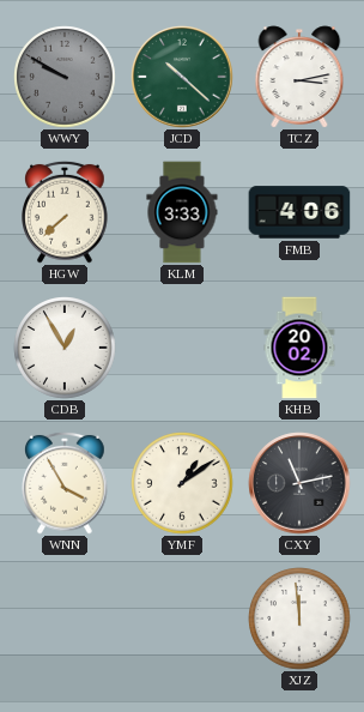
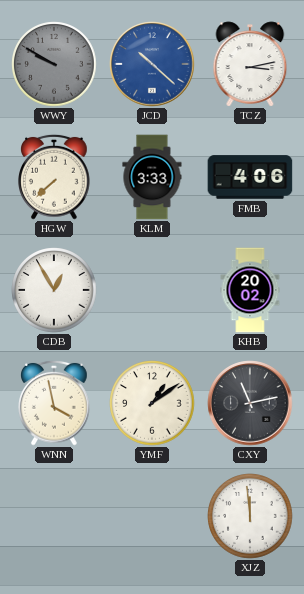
JCD dial: green -> blue (152, 64)
WNN: 3:55 -> 3:58 (54, 403)
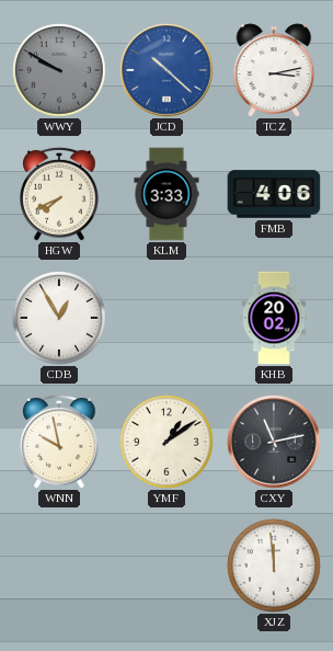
HGW: 7:38 -> 7:41 (59, 194)
WNN: 3:58 -> 9:58 (59, 442)
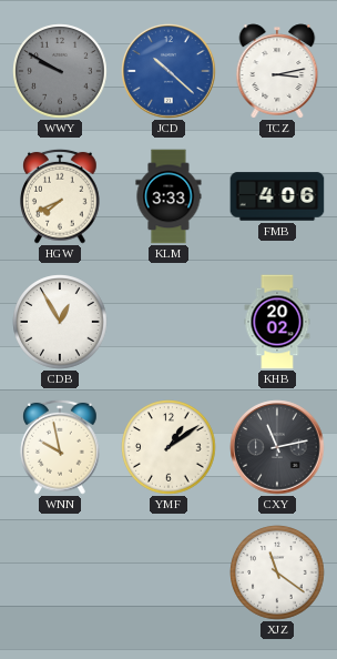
XJZ: 11:59 -> 11:21 (277, 572)
